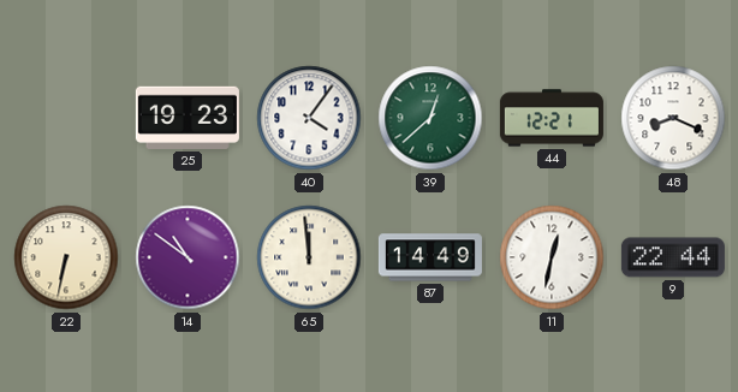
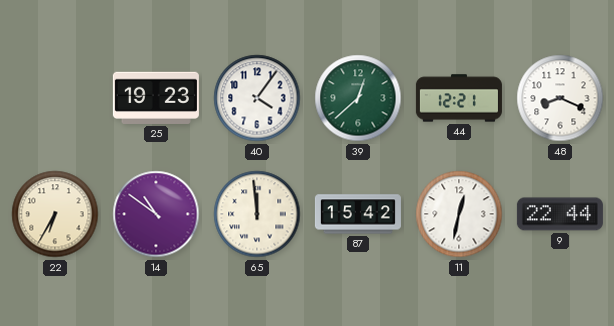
22: 6:32 -> 6:35 (55, 214)
87: 14:49 -> 15:42 (358, 214)
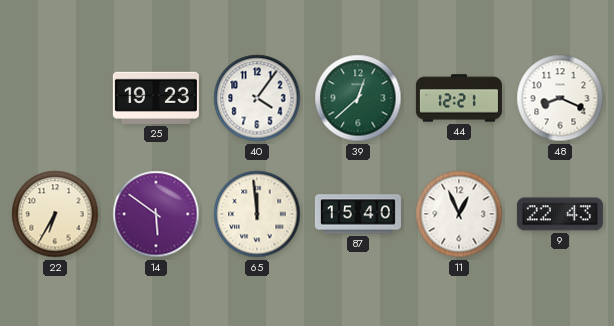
14: 10:51 -> 5:51 (156, 214)
87: 15:42 -> 15:40 (358, 214)
11: 12:32 -> 12:56 (459, 214)
9: 22:44 -> 22:43 (560, 214)
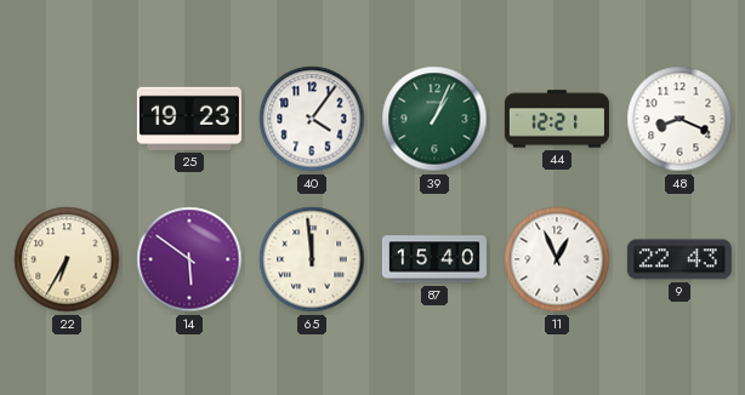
39: 12:38 -> 1:04 (434, 119)
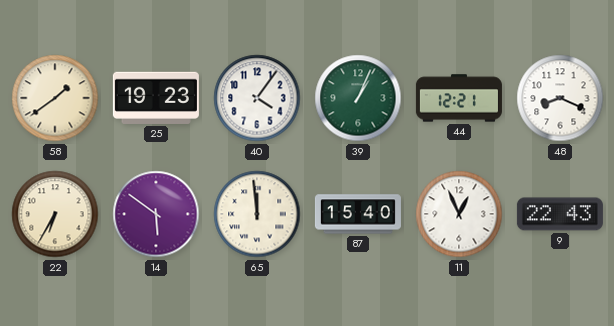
58: none -> 1:39 (55, 98)
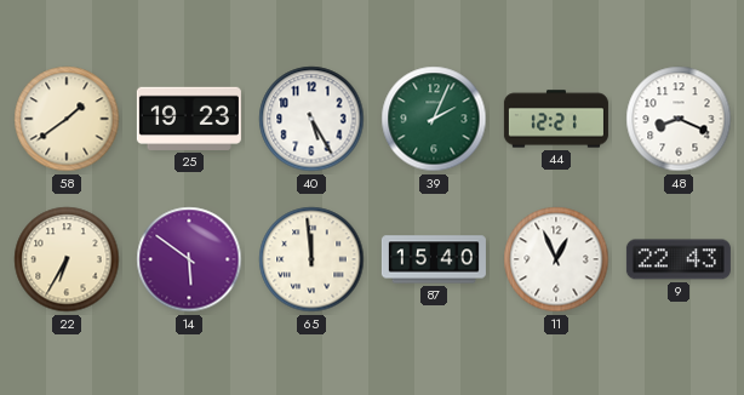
40: 4:06 -> 5:25 (311, 119)
39: 1:04 -> 2:04 (434, 119)
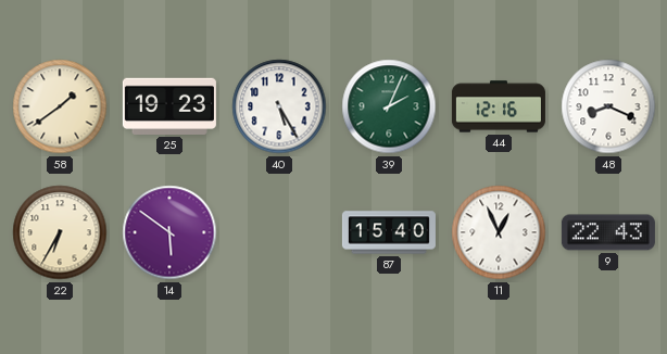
44: 12:21 -> 12:16 (499, 106)
65: 11:59 -> none (311, 259)
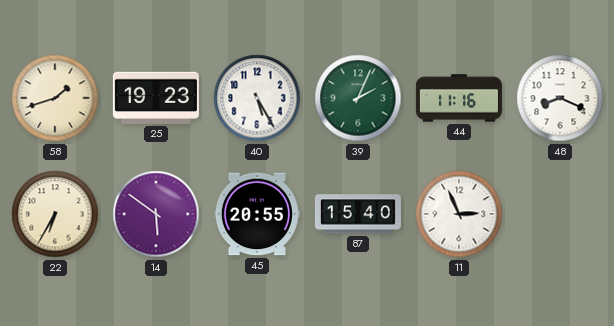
58: 1:39 -> 1:42 (55, 98)
44: 12:16 -> 11:16 (459, 98)
45: none -> 20:55 (257, 214)
11: 12:56 -> 2:56 (459, 214)
9: 22:43 -> none (608, 232)
